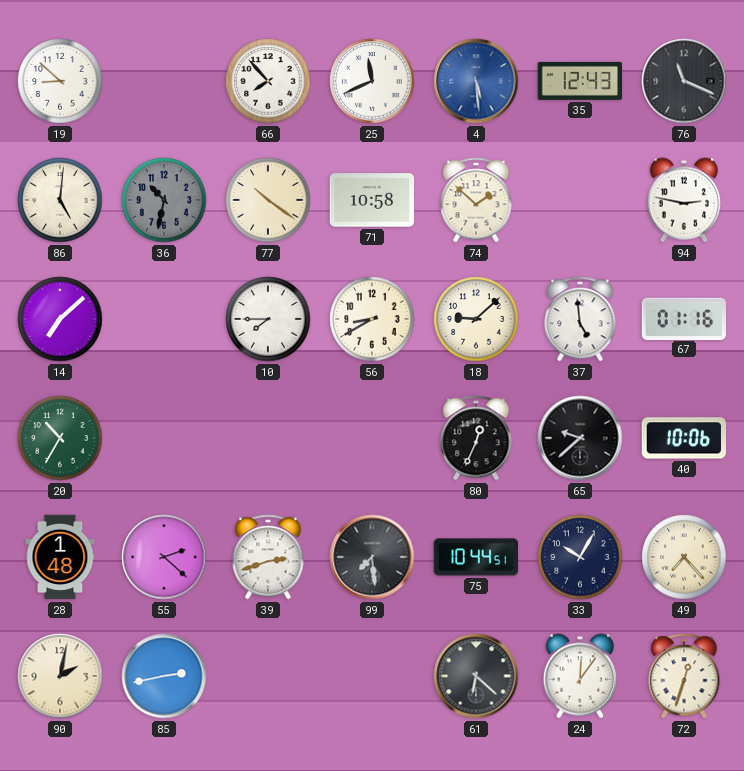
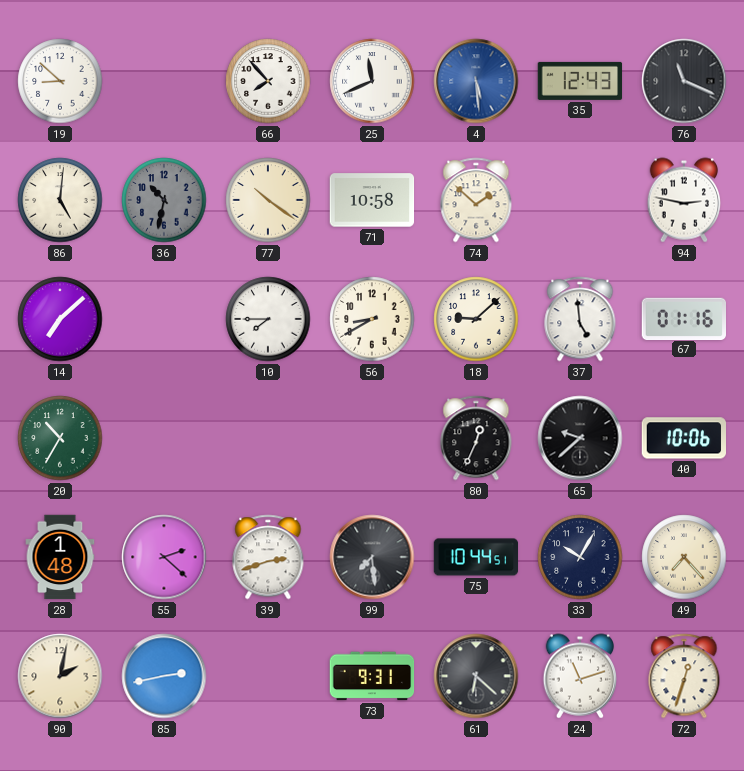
73: none -> 9:31 (372, 676)
24: 12:06 -> 11:12 (579, 676)
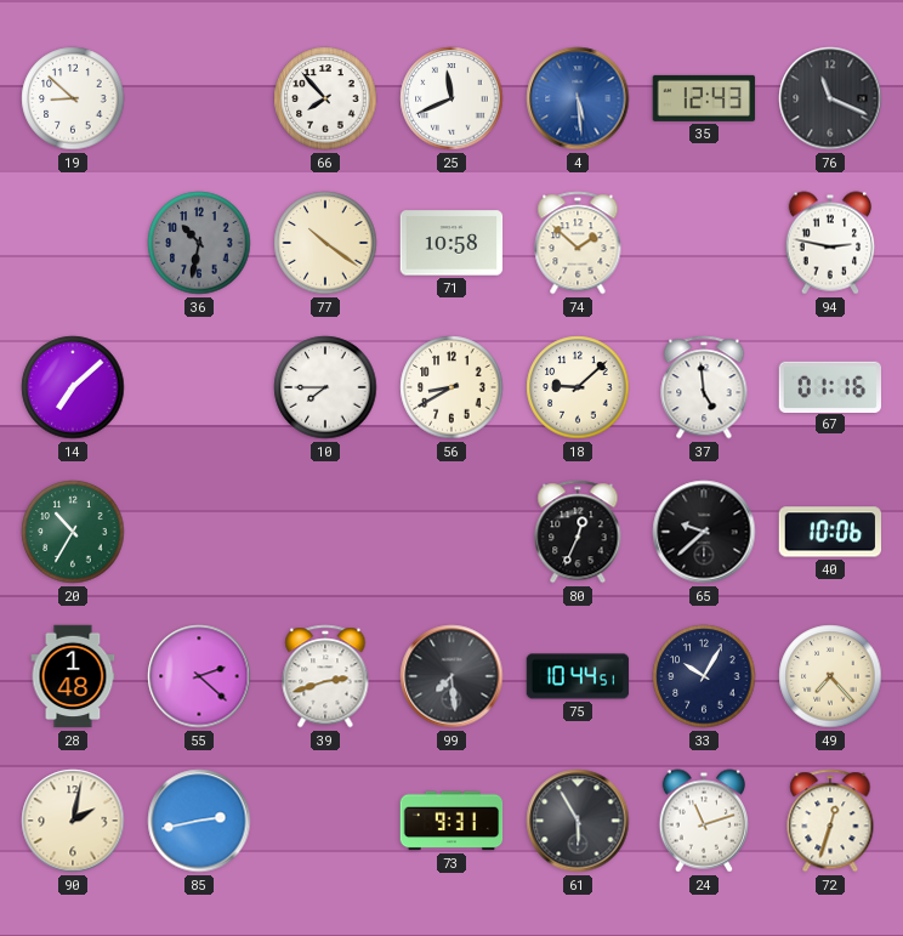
86: 5:01 -> none (60, 200)
61: 6:22 -> 5:55 (578, 821)
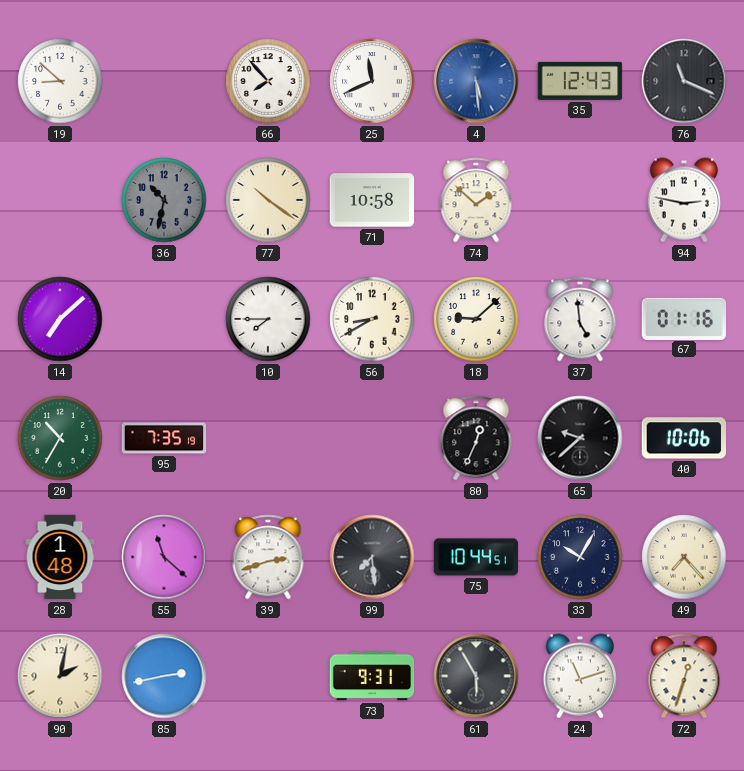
95: none -> 7:35 (164, 438)
55: 2:22 -> 11:22 (164, 557)
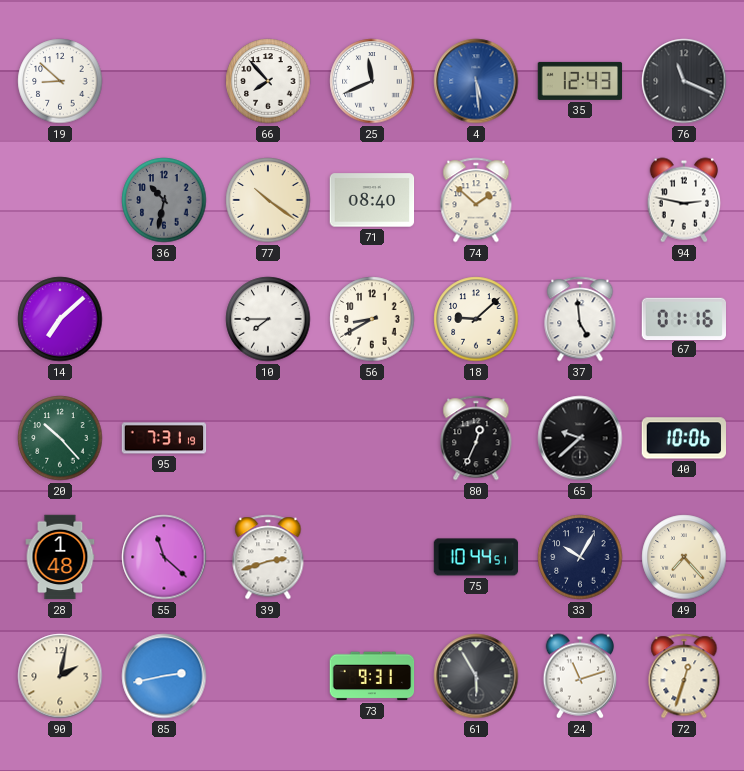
71: 10:58 -> 08:40 (372, 200)
20: 10:35 -> 10:23 (60, 438)
95: 7:35 -> 7:31 (164, 438)
99: 7:29 -> none (372, 557)
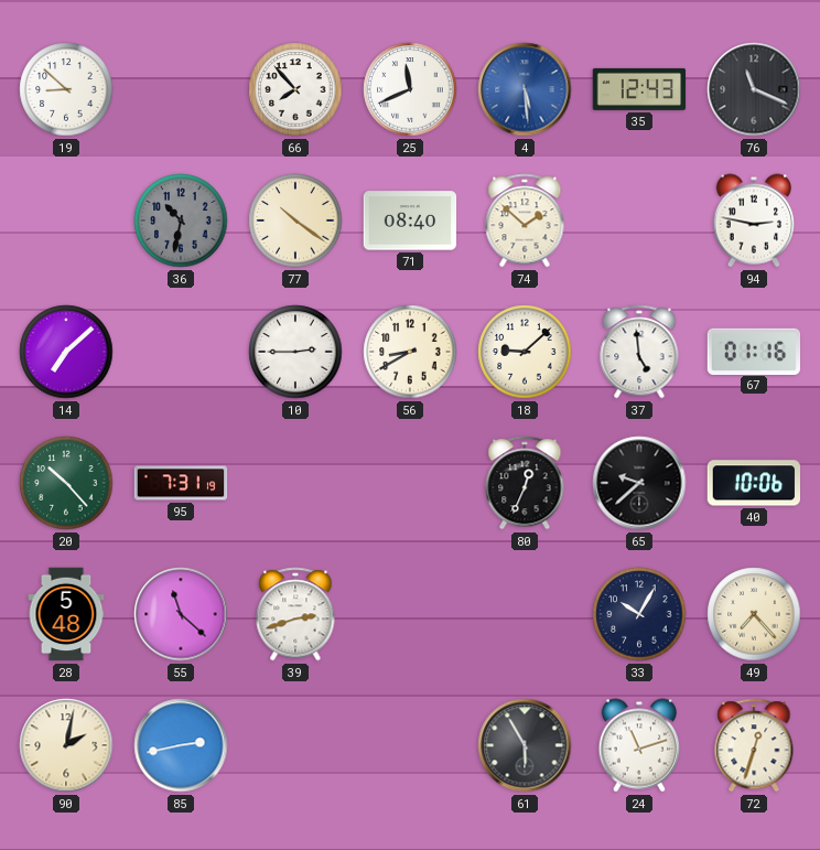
10: 7:45 -> 2:45 (295, 352)
28: 1:48 -> 5:48 (66, 614)
75: 10:44 -> none (476, 557)
73: 9:31 -> none (372, 676)
